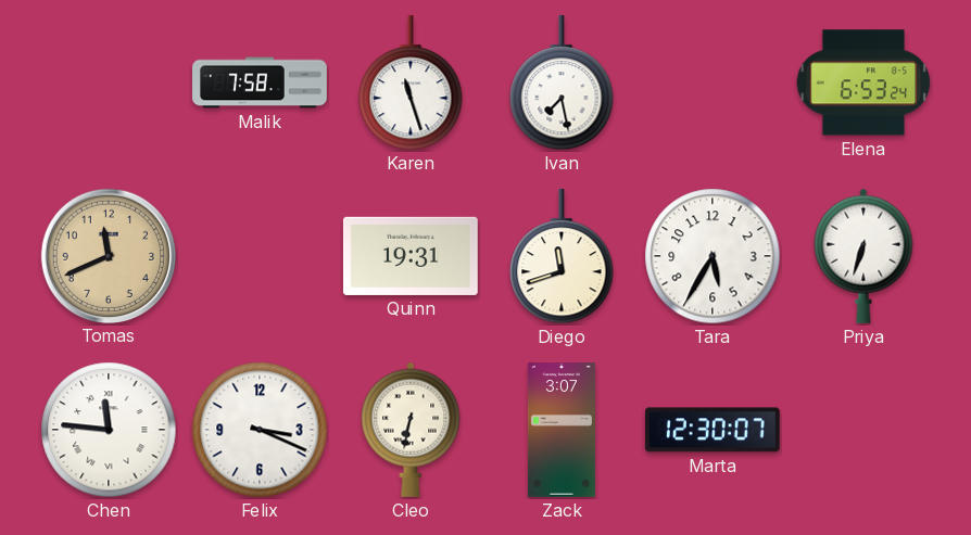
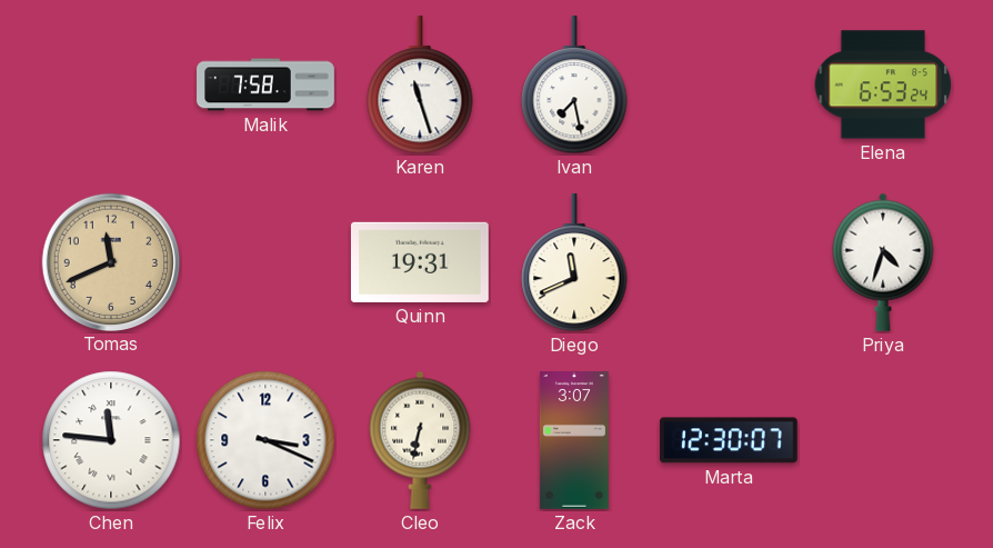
Diego: 11:42 -> 11:41 (574, 262)
Tara: 5:35 -> none (713, 256)
Priya: 6:33 -> 4:33 (883, 262)
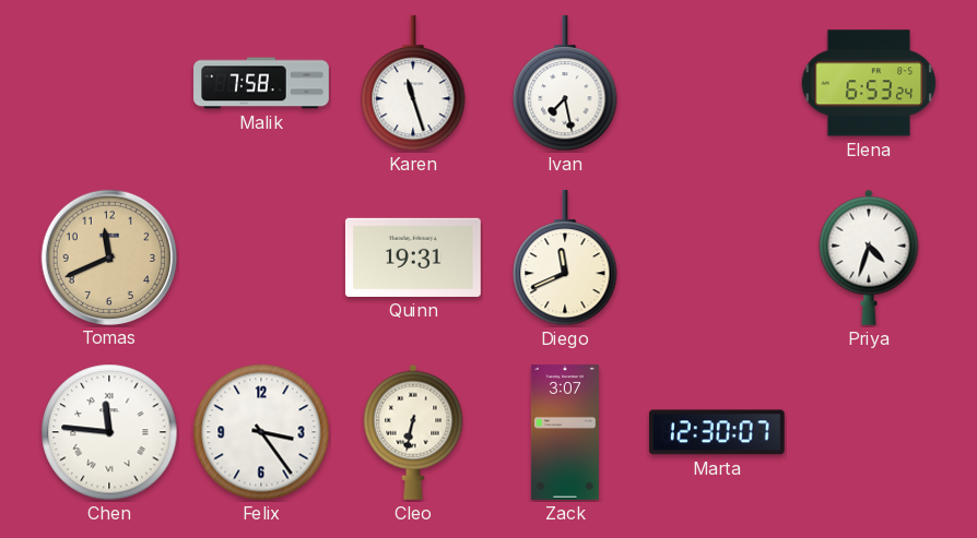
Felix: 3:19 -> 3:24 (261, 432)
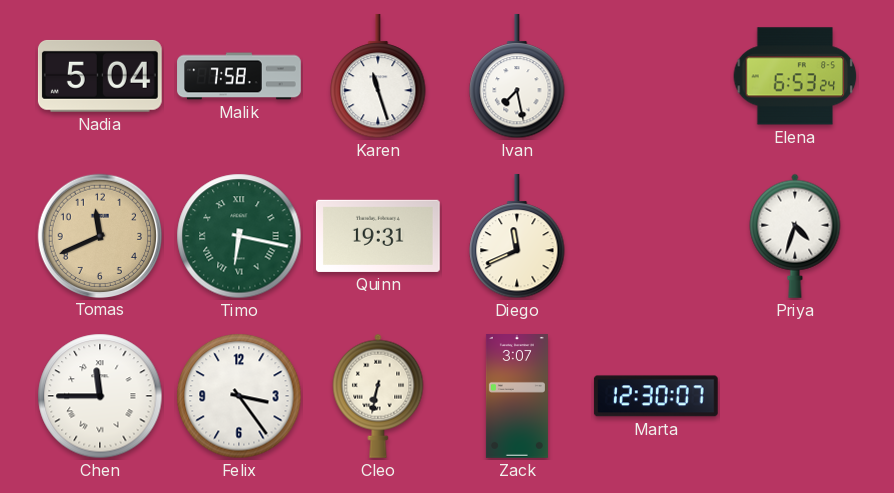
Nadia: none -> 5:04 (100, 76)
Timo: none -> 6:17 (239, 236)
Chen: 11:46 -> 11:45 (100, 396)
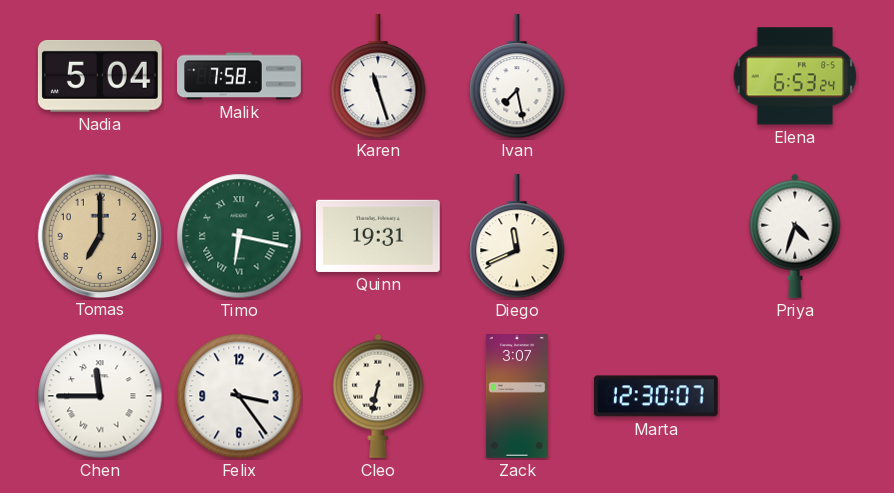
Tomas: 11:41 -> 7:00 (99, 235)
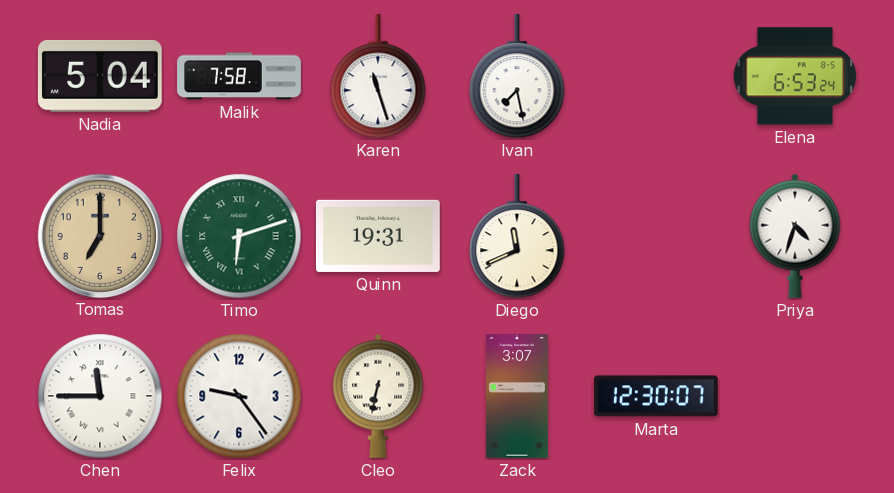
Timo: 6:17 -> 6:12 (239, 236)
Felix: 3:24 -> 9:24 (239, 396)
